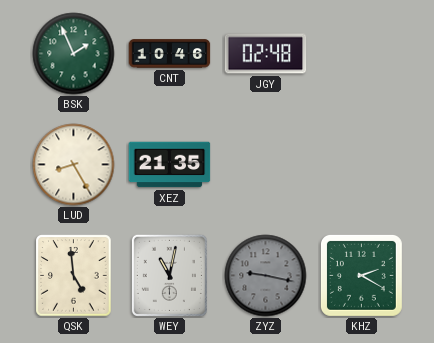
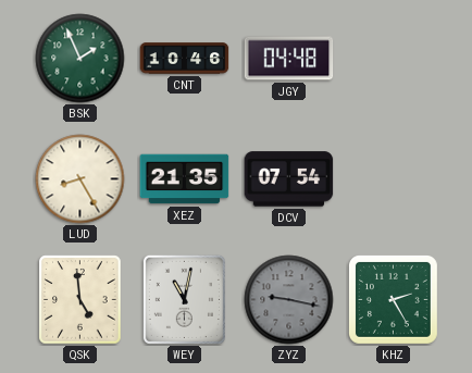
JGY: 02:48 -> 04:48 (289, 59)
DCV: none -> 07:54 (289, 179)
KHZ: 2:20 -> 2:25 (393, 299)
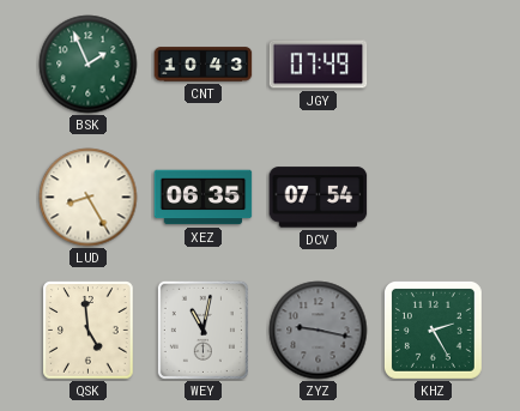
CNT: 10:46 -> 10:43 (204, 65)
JGY: 04:48 -> 07:49 (319, 65)
XEZ: 21:35 -> 06:35 (204, 198)
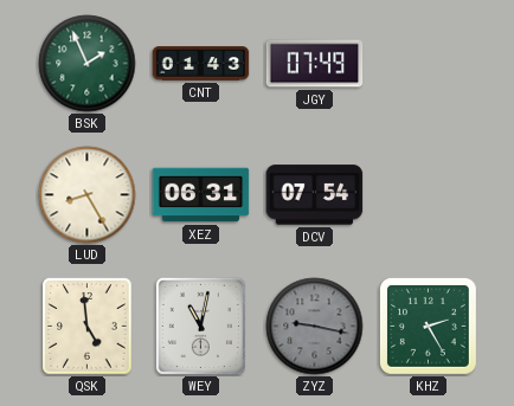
CNT: 10:43 -> 01:43 (201, 64)
XEZ: 06:35 -> 06:31 (201, 195)
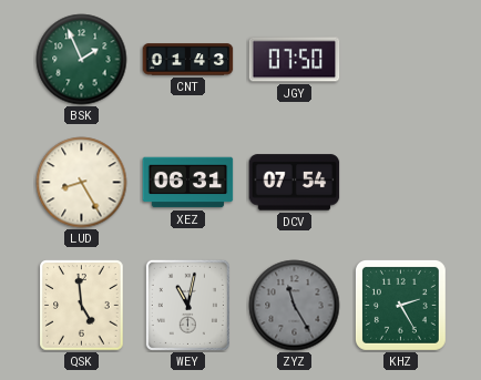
JGY: 07:49 -> 07:50 (295, 60)
ZYZ: 9:17 -> 11:25 (295, 306)
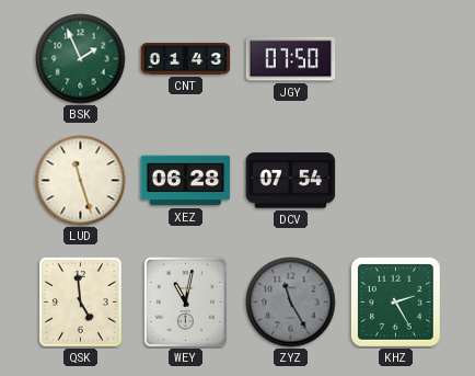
LUD: 8:25 -> 11:27 (81, 181)
XEZ: 06:31 -> 06:28 (186, 181)
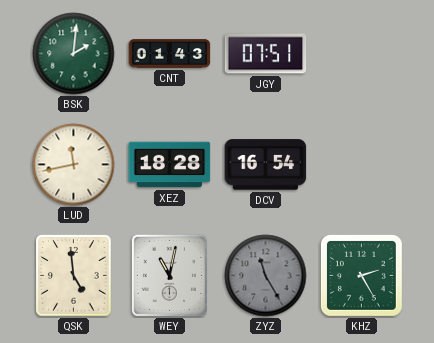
BSK: 1:56 -> 2:01 (74, 54)
JGY: 07:50 -> 07:51 (266, 54)
LUD: 11:27 -> 11:43 (74, 165)
XEZ: 06:28 -> 18:28 (170, 165)
DCV: 07:54 -> 16:54 (266, 165)
